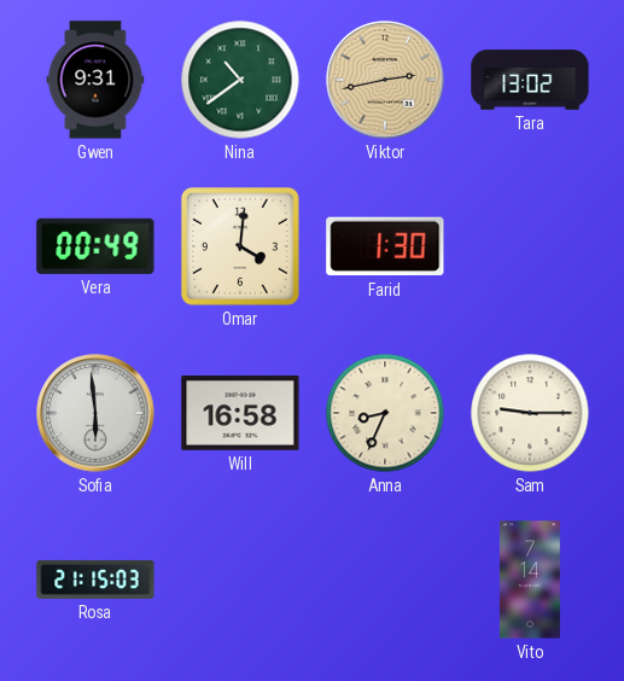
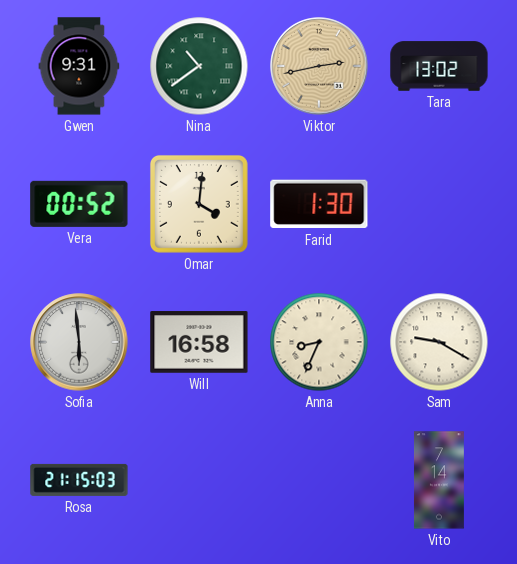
Vera: 00:49 -> 00:52 (79, 204)
Sam: 9:15 -> 9:20 (439, 342)
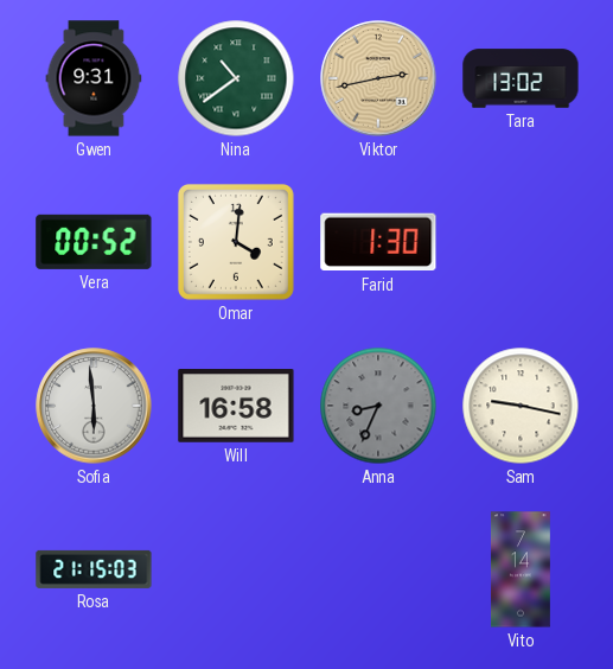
Anna dial: cream -> grey (378, 406)
Sam: 9:20 -> 9:17 (521, 406)
